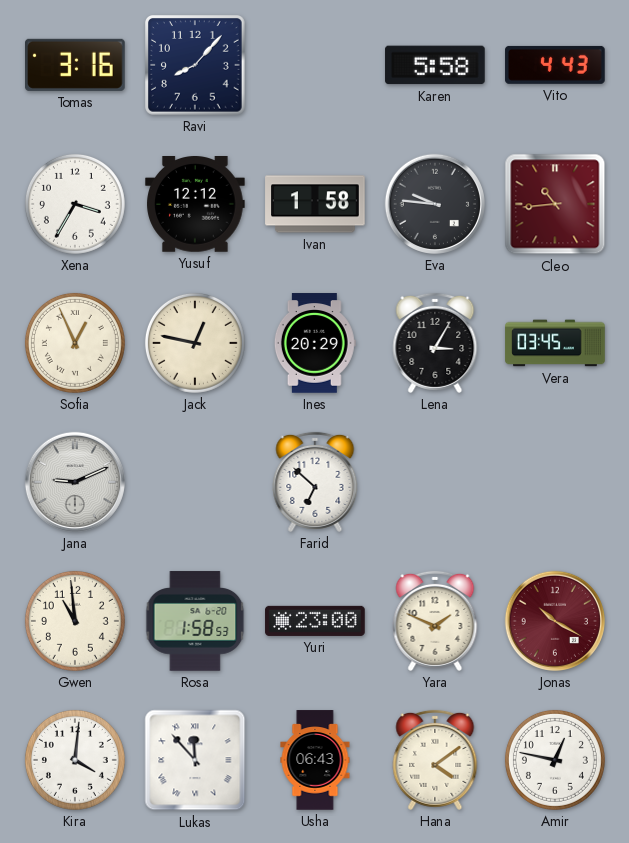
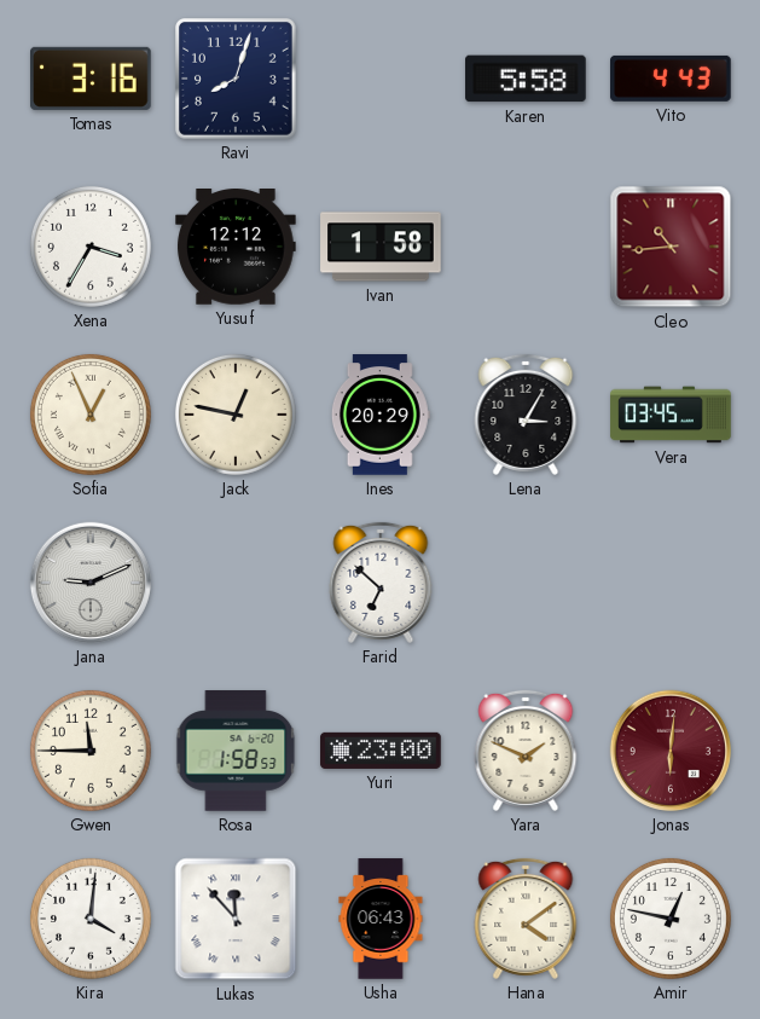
Ravi: 8:07 -> 8:03 (237, 80)
Eva: 9:46 -> none (435, 204)
Gwen: 10:59 -> 11:45 (91, 751)
Jonas: 10:20 -> 6:01 (671, 751)
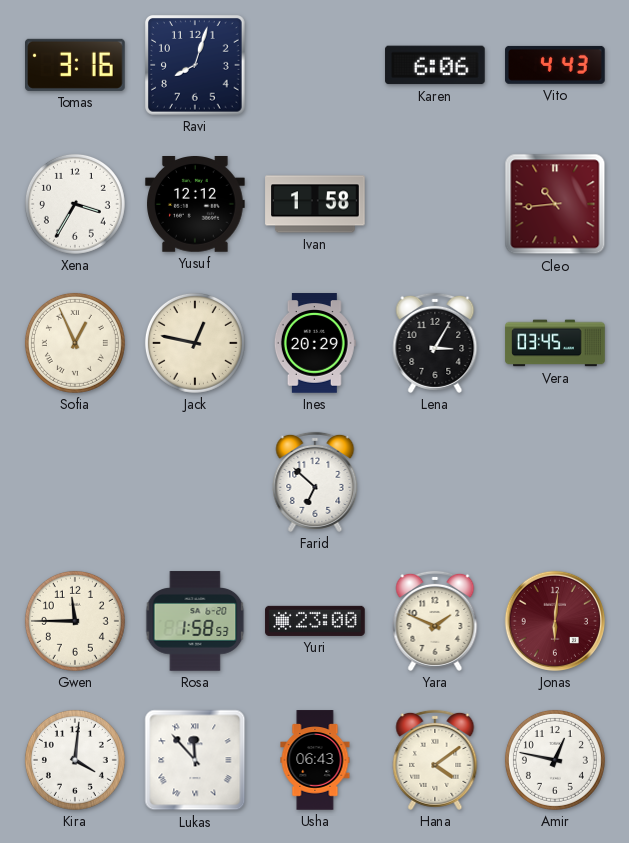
Karen: 5:58 -> 6:06 (435, 65)
Jana: 9:11 -> none (91, 583)
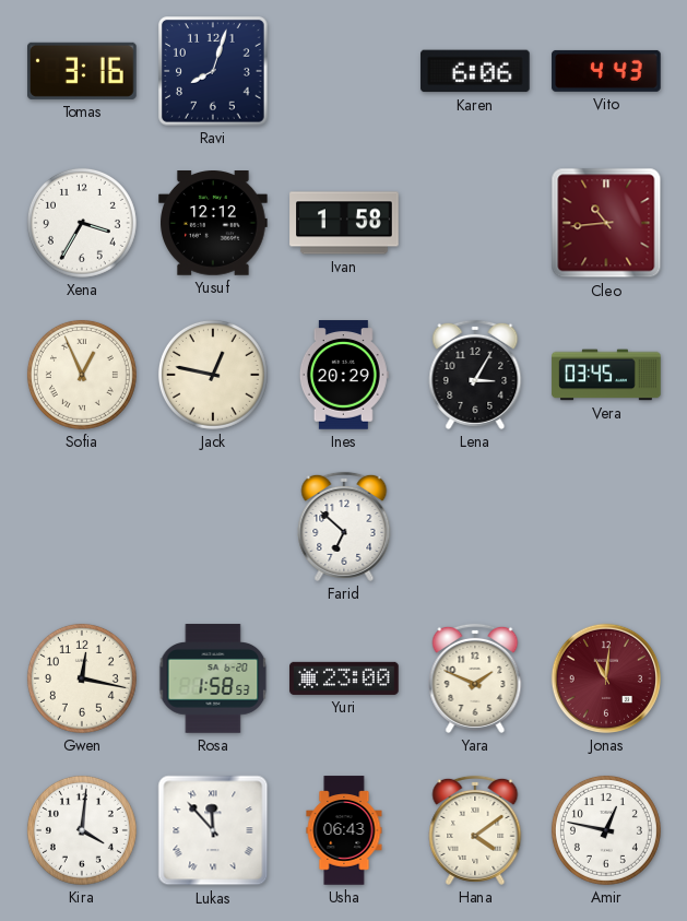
Gwen: 11:45 -> 12:17 (82, 678)
Jonas: 6:01 -> 11:01 (606, 678)
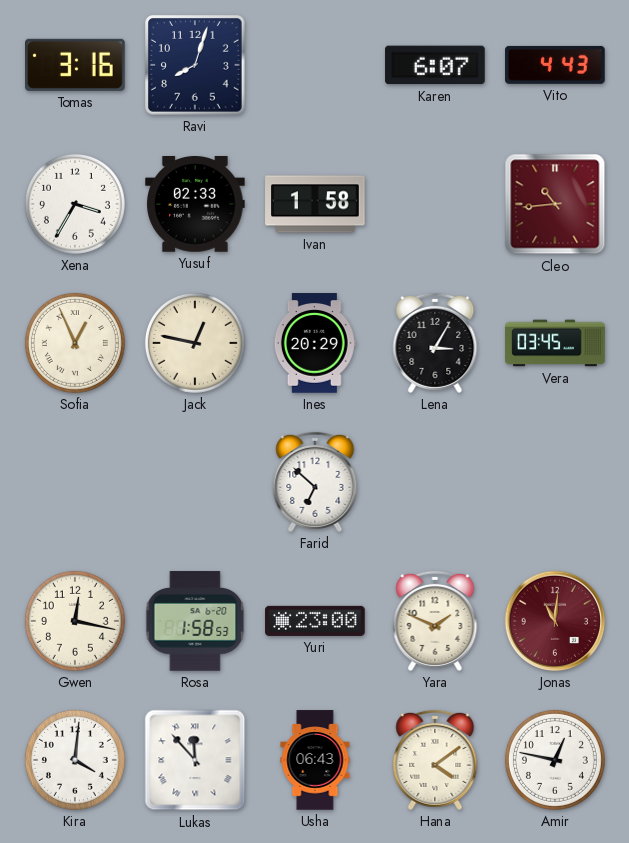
Karen: 6:06 -> 6:07 (435, 65)
Yusuf: 12:12 -> 02:33 (195, 204)
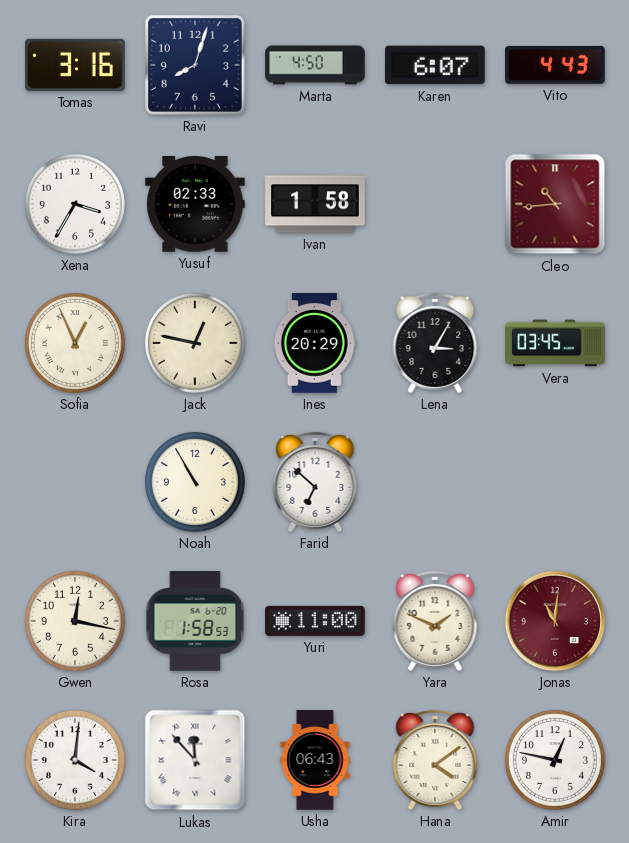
Marta: none -> 4:50 (315, 65)
Noah: none -> 10:55 (195, 482)
Yuri: 23:00 -> 11:00 (315, 621)
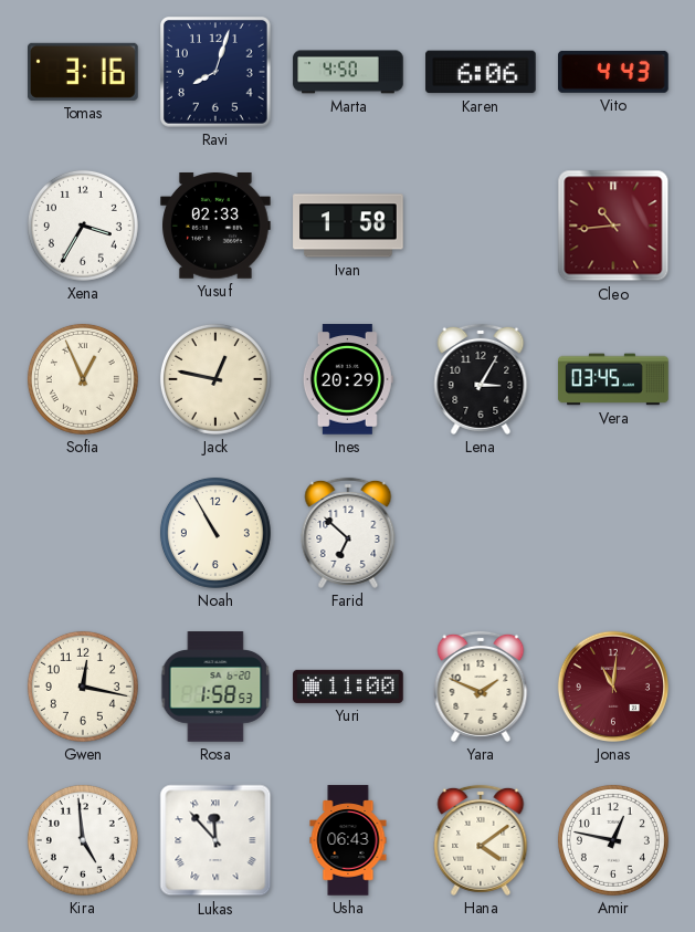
Karen: 6:07 -> 6:06 (481, 72)
Kira: 4:01 -> 4:59 (83, 840)
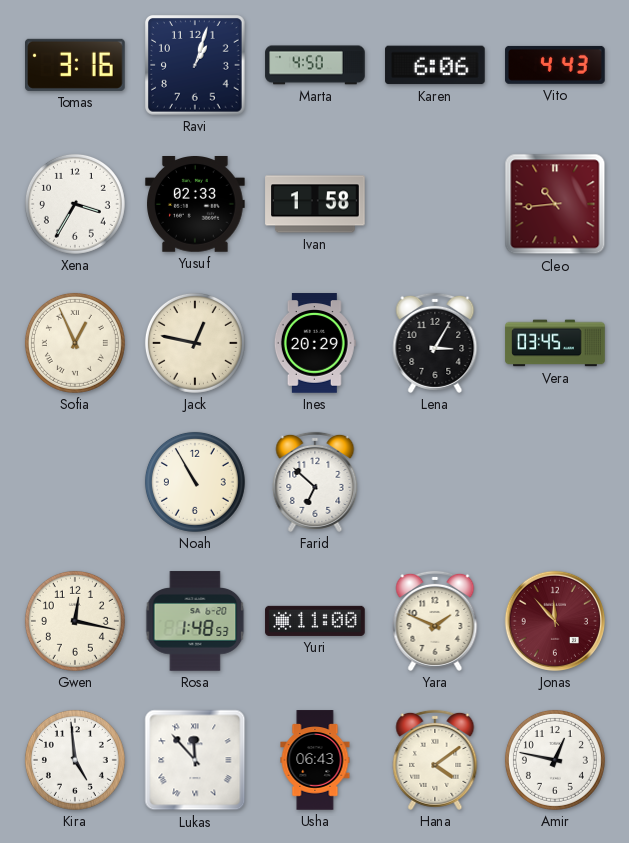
Ravi: 8:03 -> 1:03 (196, 66)
Rosa: 1:58 -> 1:48 (195, 621)
Jonas: 11:01 -> 11:53 (555, 621)
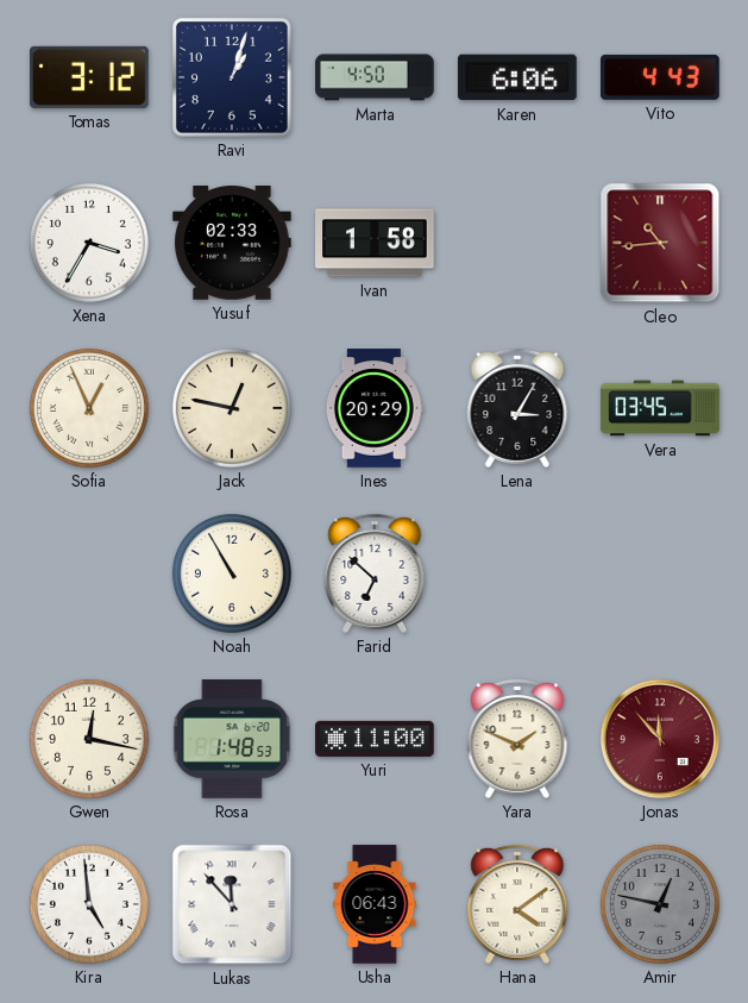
Tomas: 3:16 -> 3:12 (90, 77)
Amir dial: white -> grey (660, 904)
